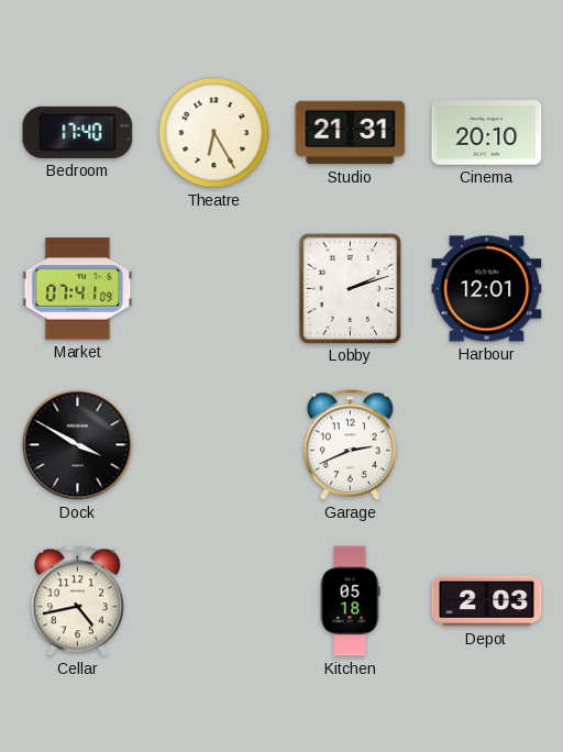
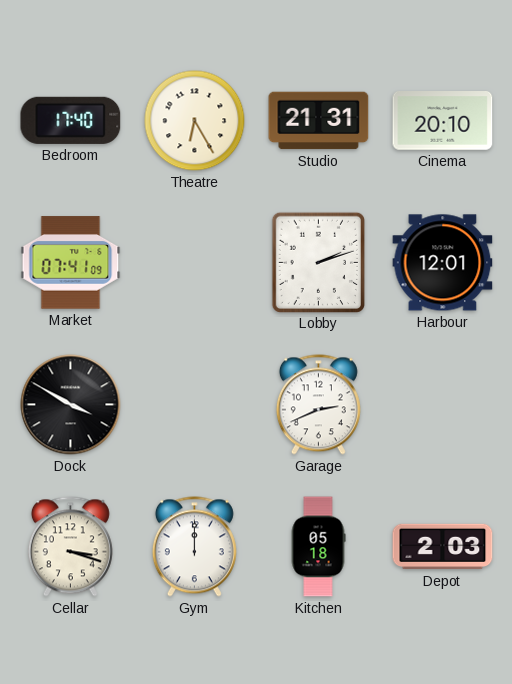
Cellar: 4:43 -> 3:18 (70, 547)
Gym: none -> 12:00 (194, 547)
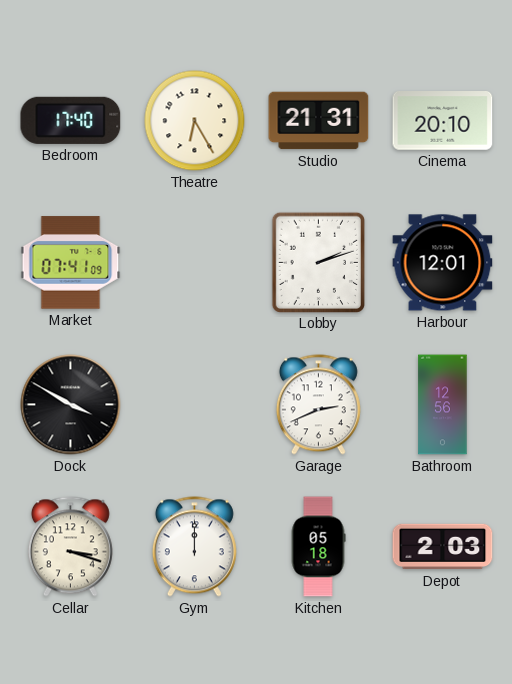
Bathroom: none -> 12:56 (443, 405)
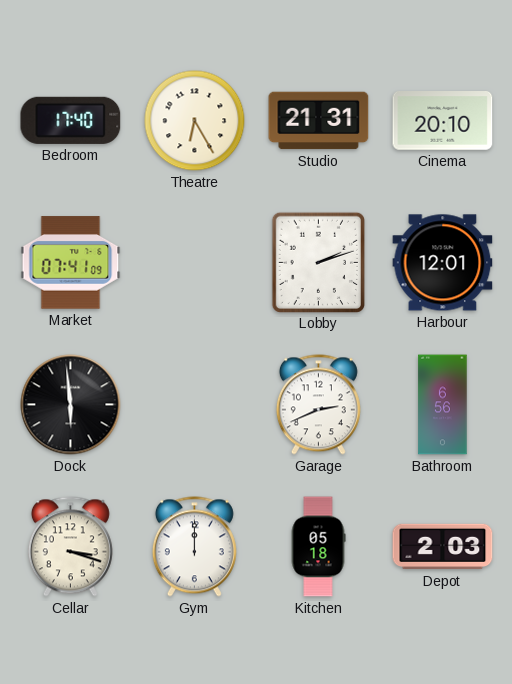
Dock: 3:50 -> 5:59 (71, 405)
Bathroom: 12:56 -> 6:56 (443, 405)
